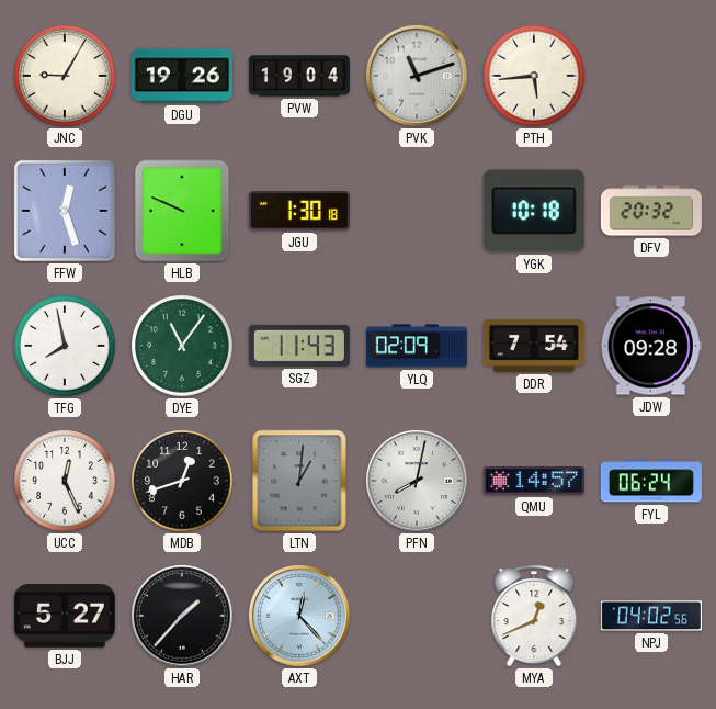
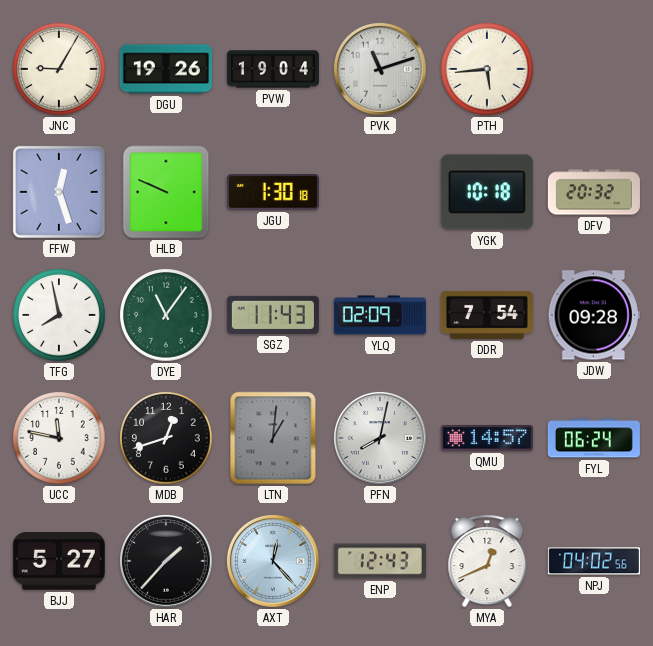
UCC: 12:26 -> 11:47 (59, 438)
ENP: none -> 12:43 (380, 561)
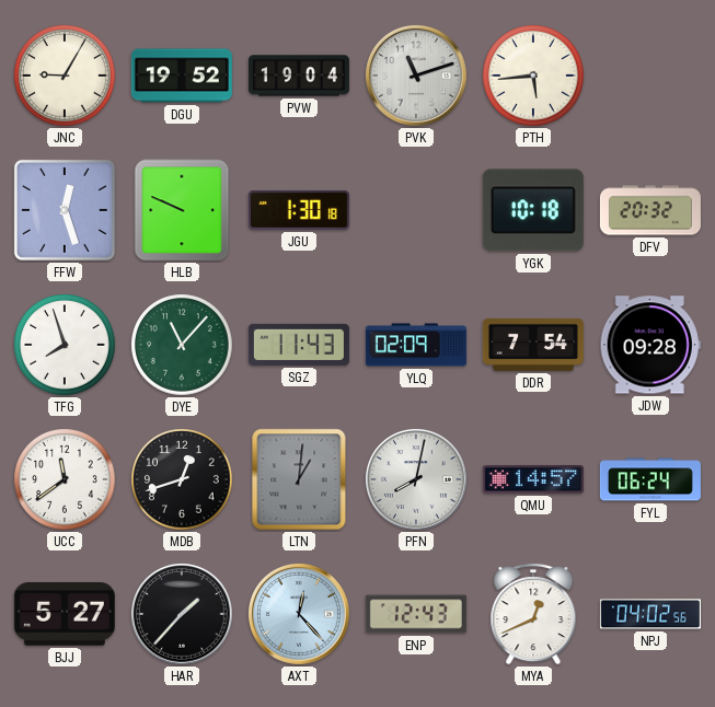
DGU: 19:26 -> 19:52 (182, 76)
TFG: 7:58 -> 7:57 (65, 345)
DYE: 11:06 -> 11:07 (182, 345)
UCC: 11:47 -> 11:39 (65, 479)
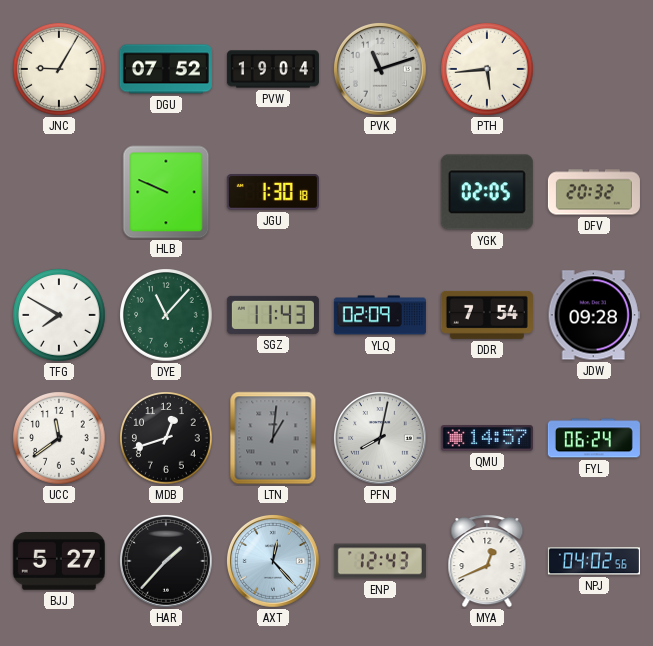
DGU: 19:52 -> 07:52 (166, 69)
FFW: 12:27 -> none (65, 210)
YGK: 10:18 -> 02:05 (487, 192)
TFG: 7:57 -> 7:50 (59, 315)
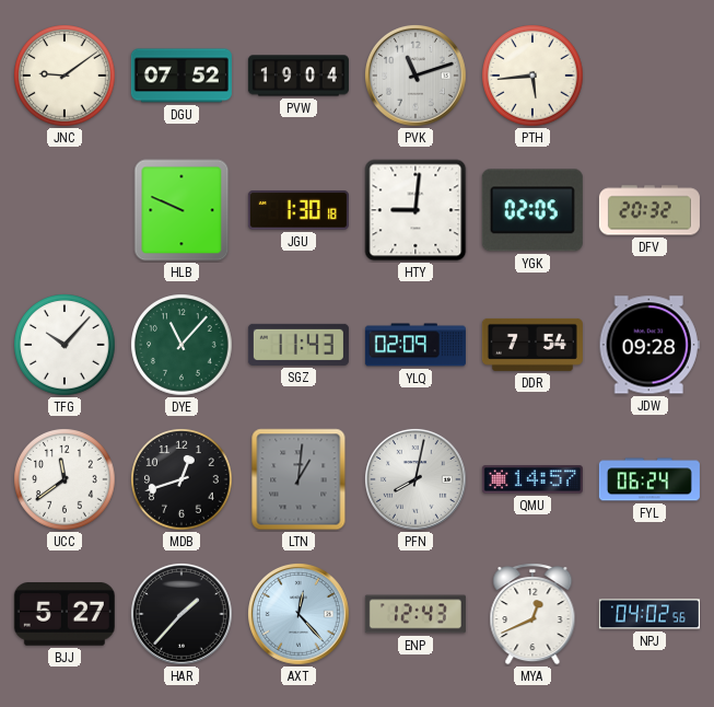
JNC: 9:05 -> 9:09 (65, 76)
HTY: none -> 9:01 (415, 210)
TFG: 7:50 -> 10:07 (65, 345)
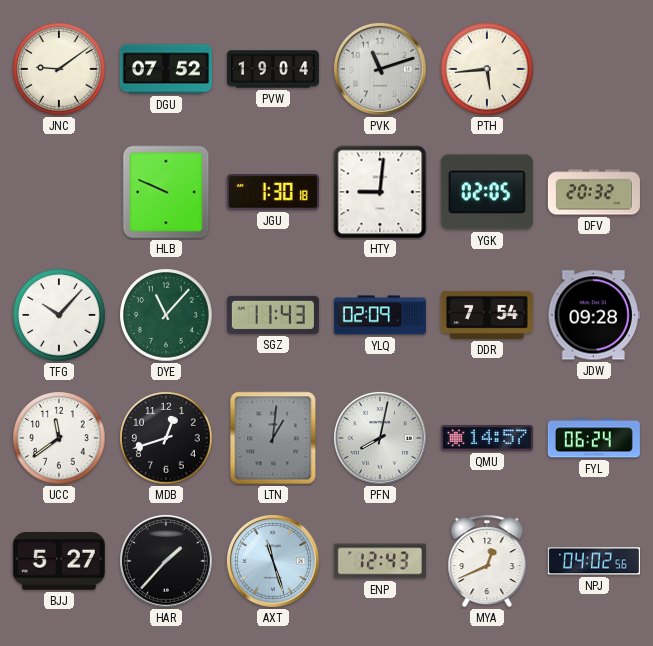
AXT: 12:23 -> 11:27 (274, 562)
